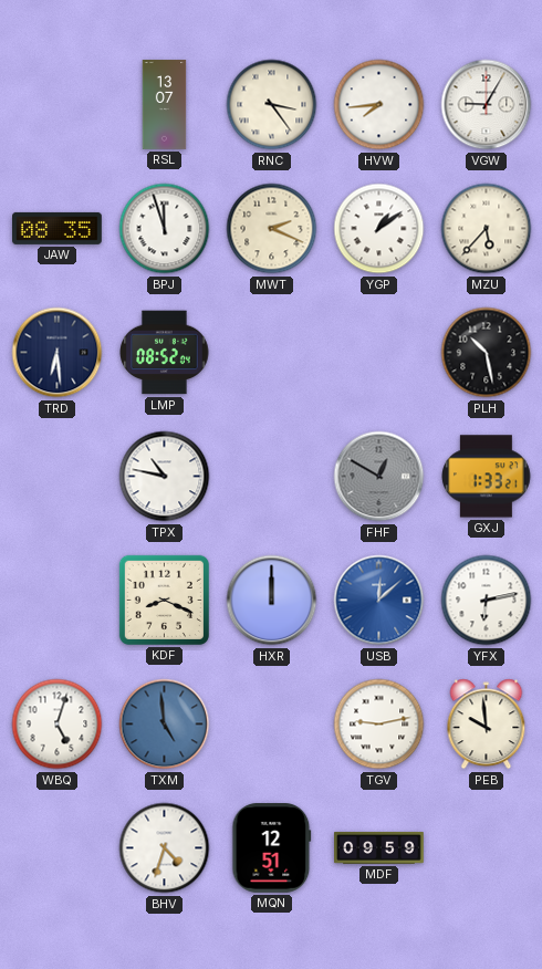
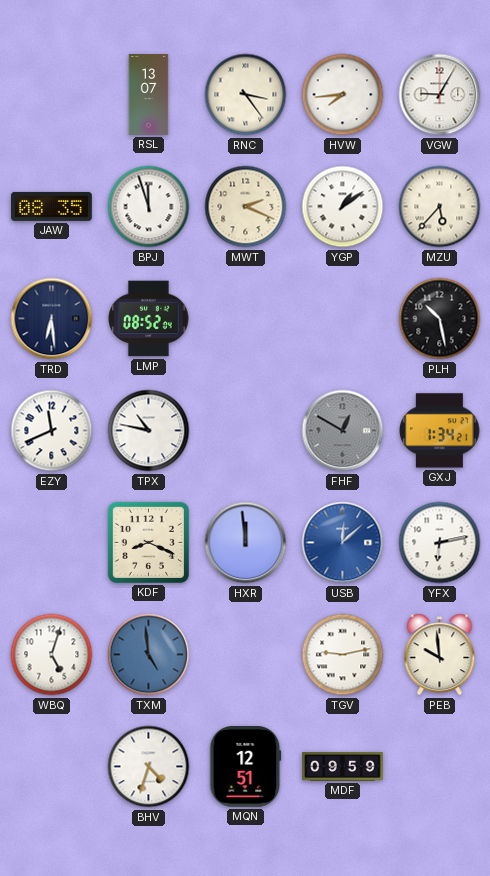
EZY: none -> 11:41 (52, 431)
GXJ: 1:33 -> 1:34 (440, 431)
HXR: 12:00 -> 11:59 (246, 543)
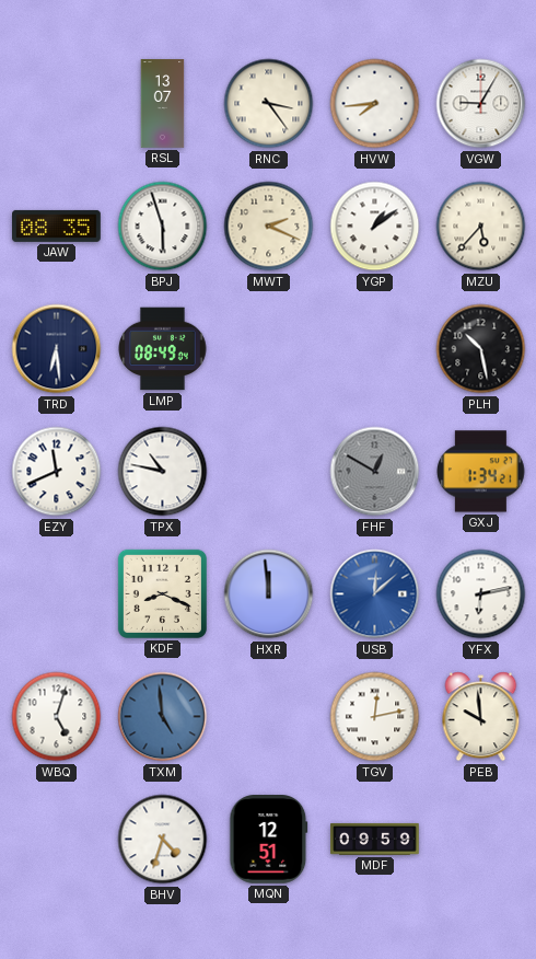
BPJ: 11:57 -> 5:57 (163, 227)
LMP: 08:52 -> 08:49 (163, 349)
TGV: 9:13 -> 12:13 (375, 717)
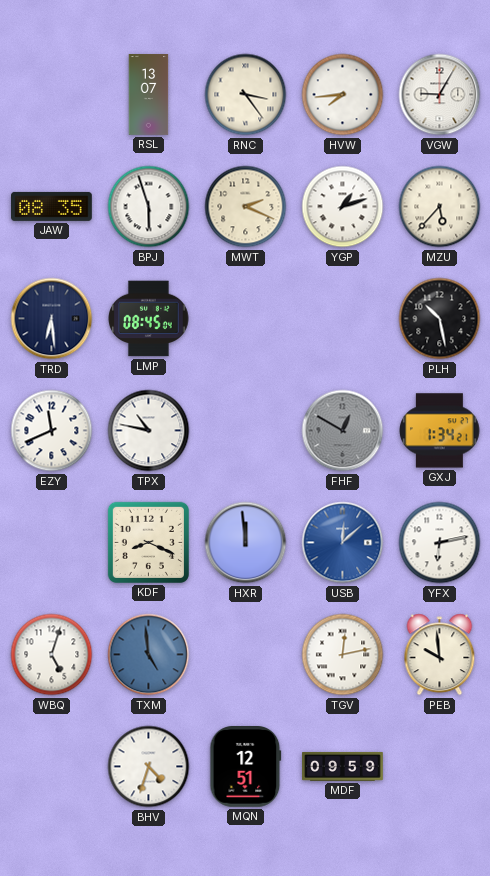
YGP: 1:09 -> 1:12 (343, 207)
LMP: 08:49 -> 08:45 (149, 319)
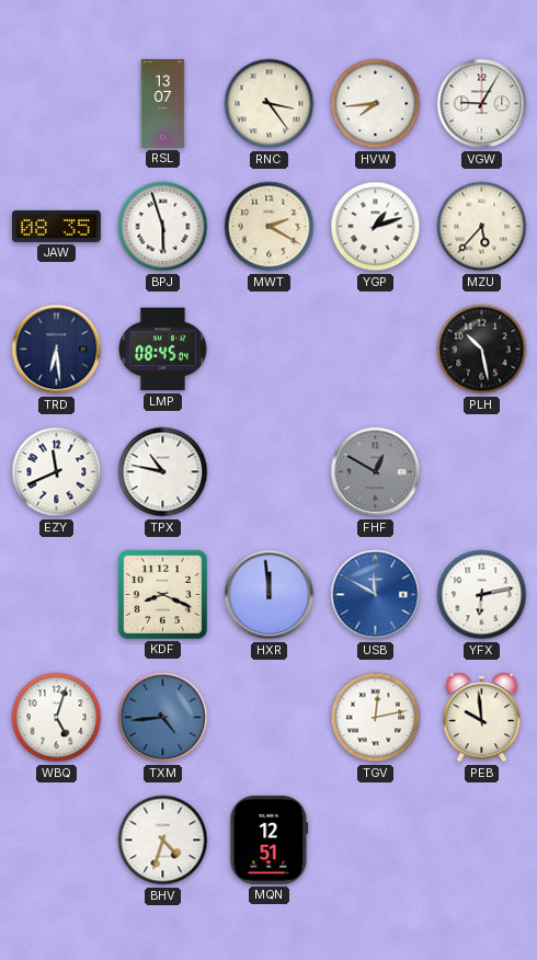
MWT: 2:19 -> 2:20 (270, 227)
GXJ: 1:34 -> none (440, 431)
USB: 12:08 -> 11:50 (376, 595)
TXM: 4:59 -> 4:44 (163, 718)
MDF: 09:59 -> none (343, 766)
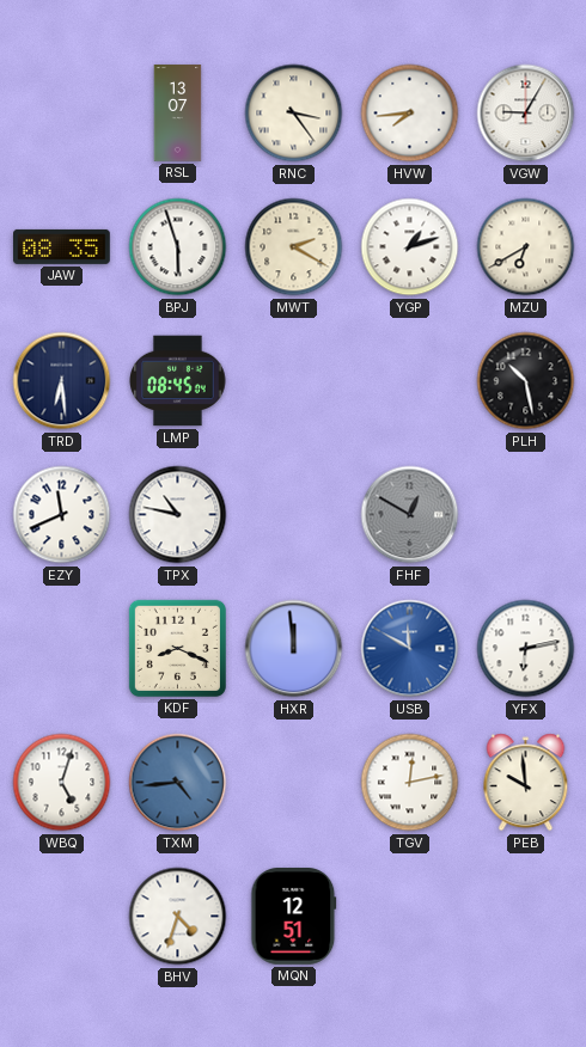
MZU: 5:37 -> 6:40 (526, 247)
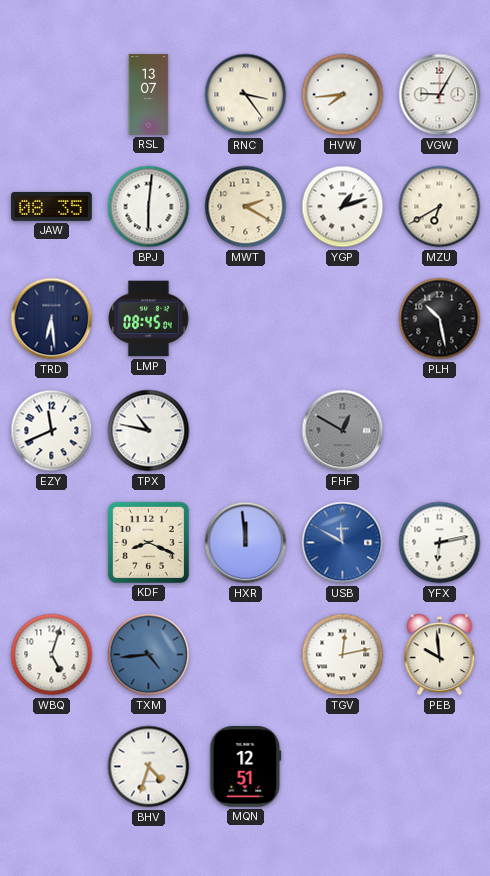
BPJ: 5:57 -> 6:01 (149, 207)
